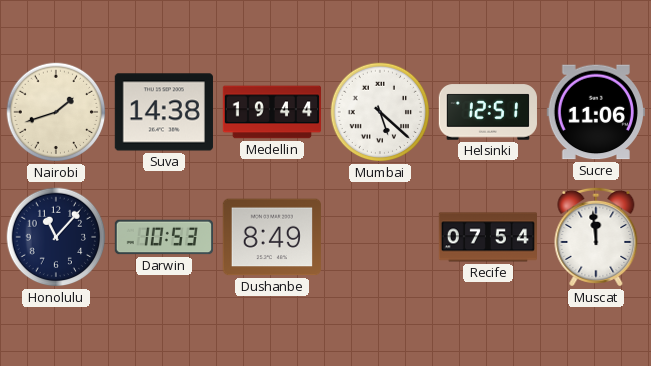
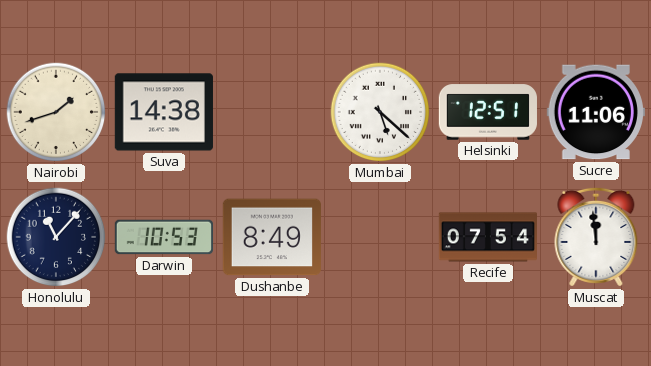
Medellin: 19:44 -> none (271, 112)
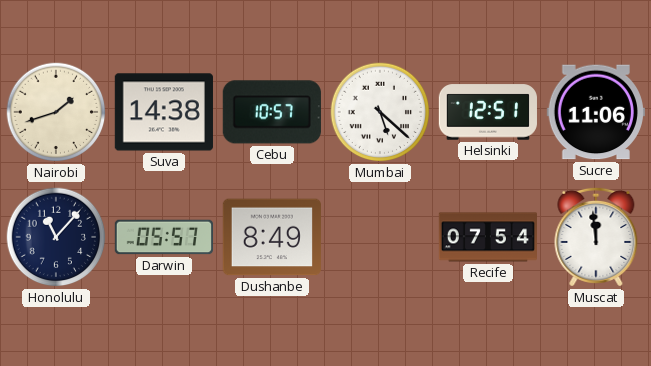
Cebu: none -> 10:57 (272, 112)
Darwin: 10:53 -> 05:57 (163, 237)
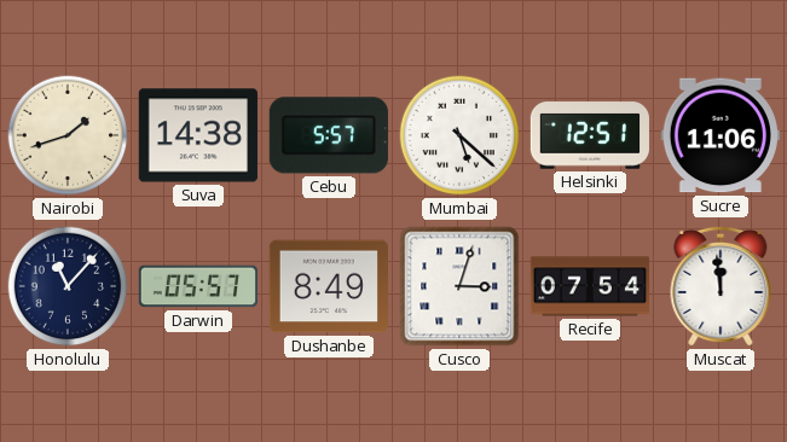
Cebu: 10:57 -> 5:57 (329, 135)
Cusco: none -> 3:03 (459, 286)
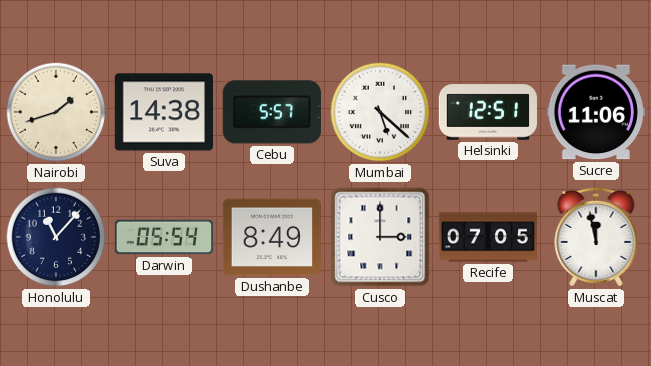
Darwin: 05:57 -> 05:54 (163, 237)
Cusco: 3:03 -> 3:00 (380, 237)
Recife: 07:54 -> 07:05 (487, 237)
Muscat: 11:59 -> 11:58 (596, 237)
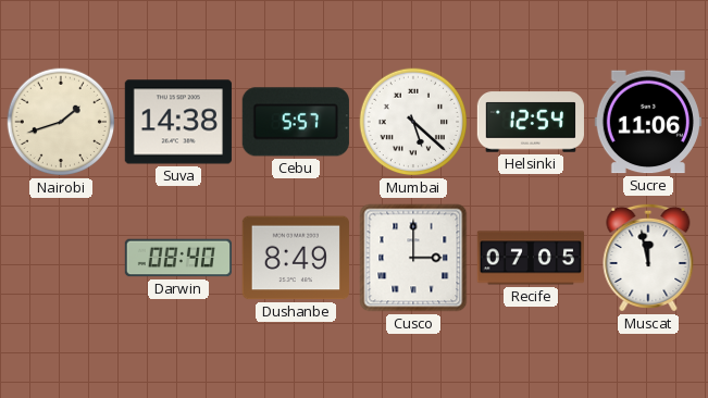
Helsinki: 12:51 -> 12:54 (530, 122)
Honolulu: 11:07 -> none (56, 237)
Darwin: 05:54 -> 08:40 (177, 258)
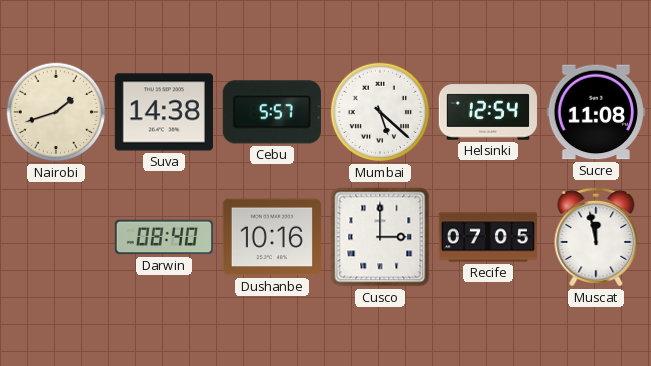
Sucre: 11:06 -> 11:08 (596, 112)
Dushanbe: 8:49 -> 10:16 (272, 237)
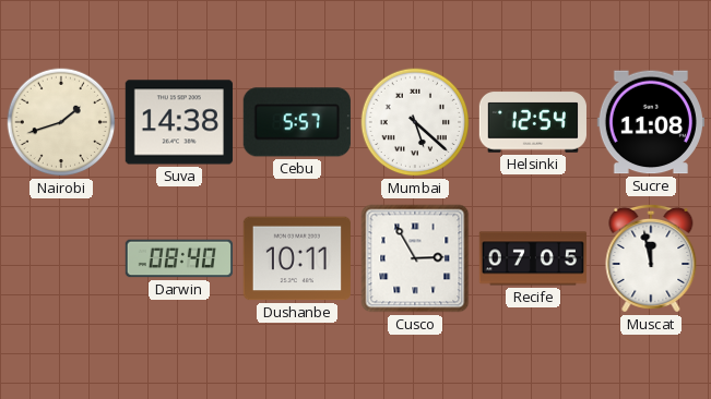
Dushanbe: 10:16 -> 10:11 (297, 258)
Cusco: 3:00 -> 2:55 (415, 258)
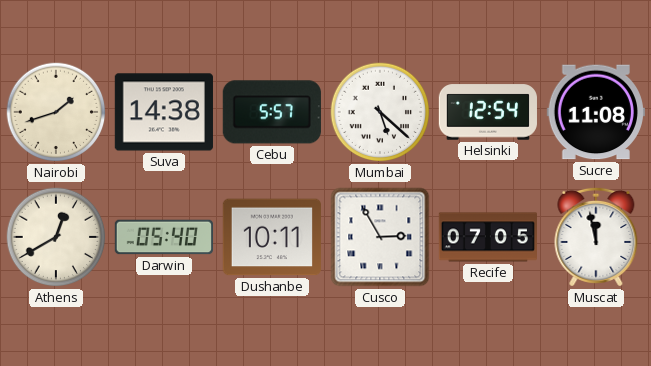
Athens: none -> 12:40 (56, 237)
Darwin: 08:40 -> 05:40 (163, 237)
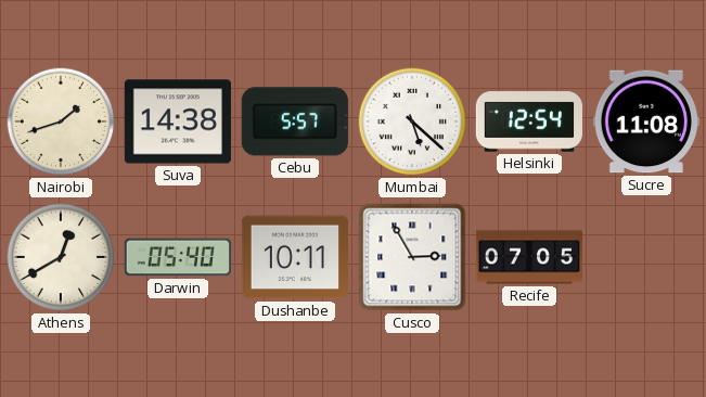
Muscat: 11:58 -> none (596, 237)
